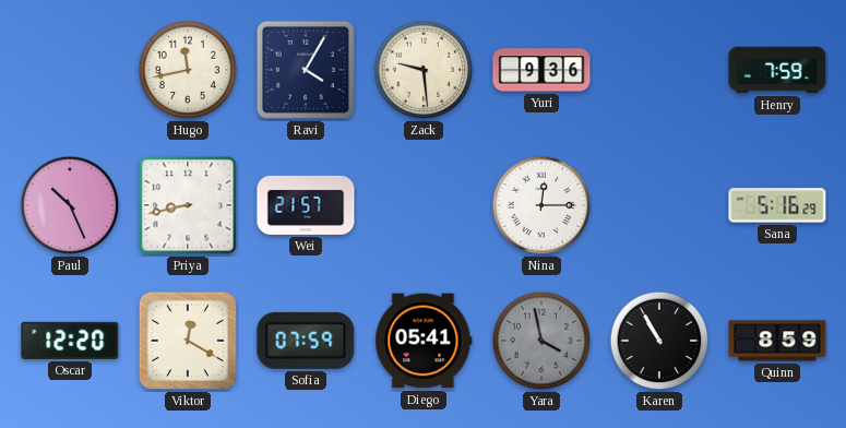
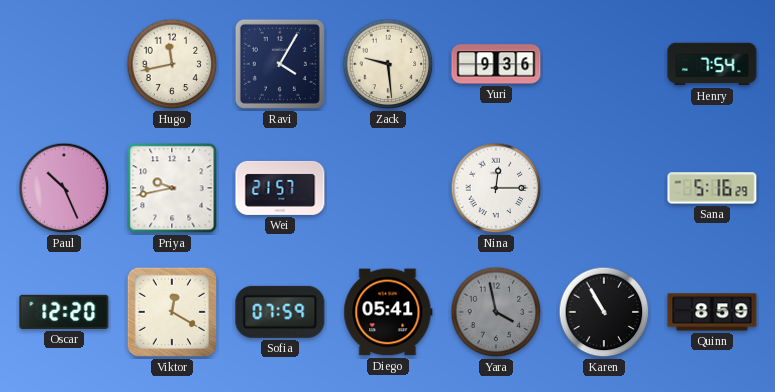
Henry: 7:59 -> 7:54 (712, 64)
Priya: 8:43 -> 9:43 (172, 188)
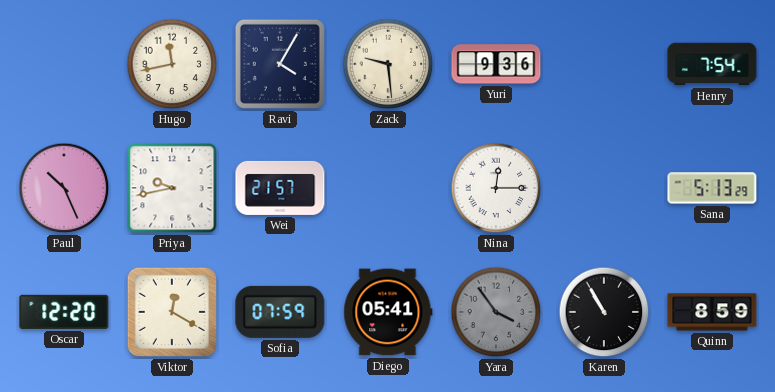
Sana: 5:16 -> 5:13 (712, 188)
Yara: 3:58 -> 3:54 (496, 312)
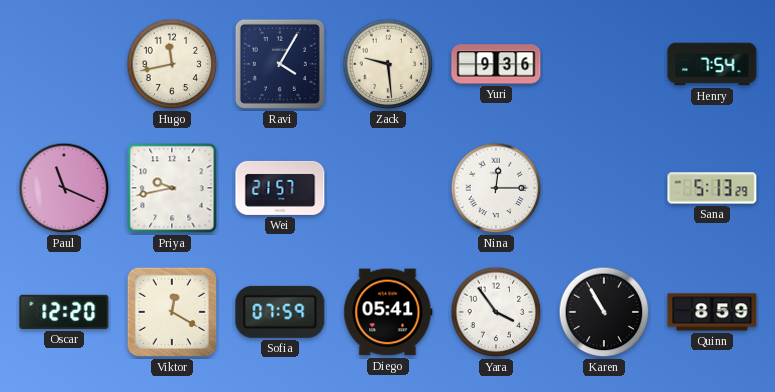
Paul: 10:26 -> 11:19 (64, 188)
Yara dial: grey -> white (496, 312)
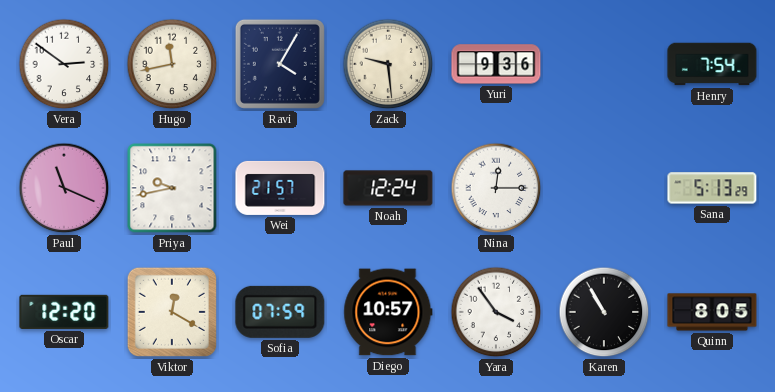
Vera: none -> 2:51 (64, 64)
Noah: none -> 12:24 (388, 188)
Diego: 05:41 -> 10:57 (388, 312)
Quinn: 8:59 -> 8:05 (712, 312)
